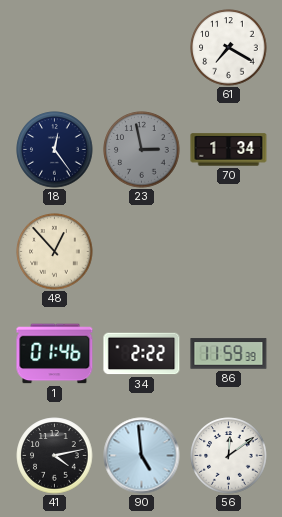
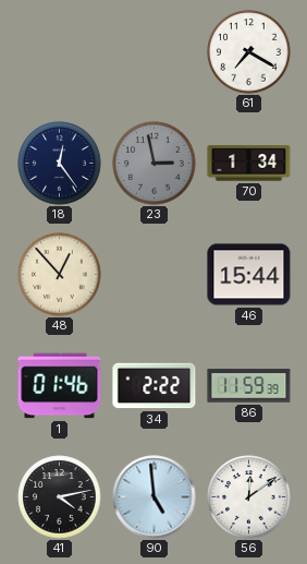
46: none -> 15:44 (249, 275)
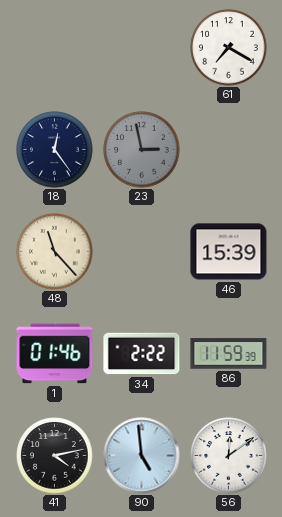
70: 1:34 -> none (249, 164)
48: 12:53 -> 11:23 (55, 252)
46: 15:44 -> 15:39 (229, 252)
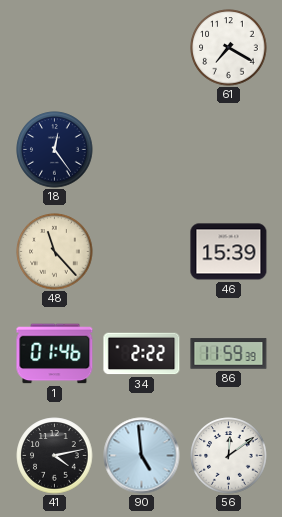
23: 2:58 -> none (142, 150)
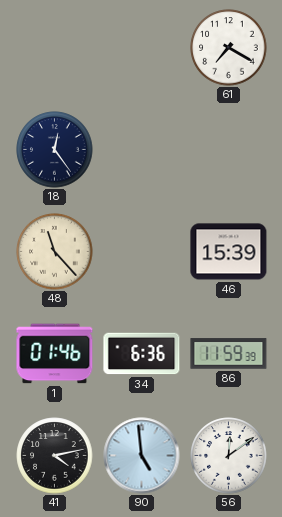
34: 2:22 -> 6:36 (142, 354)
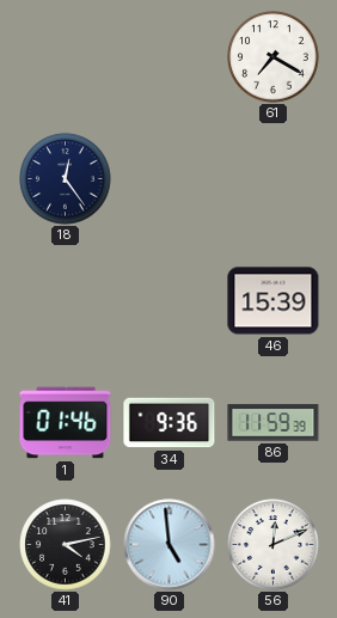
48: 11:23 -> none (55, 252)
34: 6:36 -> 9:36 (170, 423)
56: 12:09 -> 12:11 (274, 545)
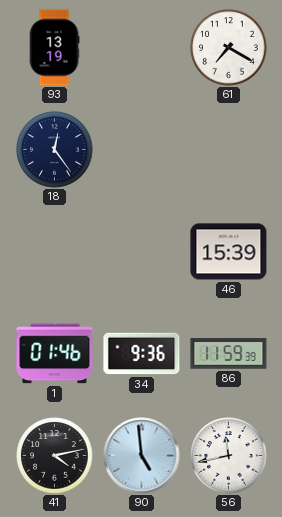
93: none -> 13:19 (54, 48)
56: 12:11 -> 11:43 (229, 456)
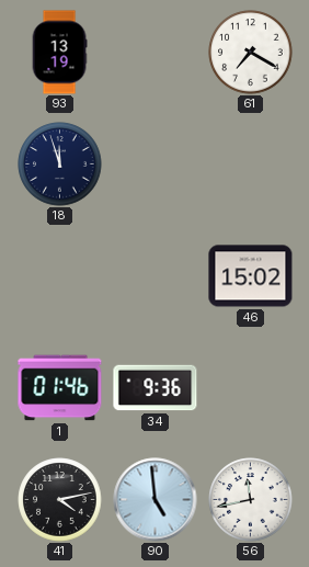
18: 12:24 -> 11:57 (60, 165)
46: 15:39 -> 15:02 (251, 276)
86: 11:59 -> none (229, 354)
